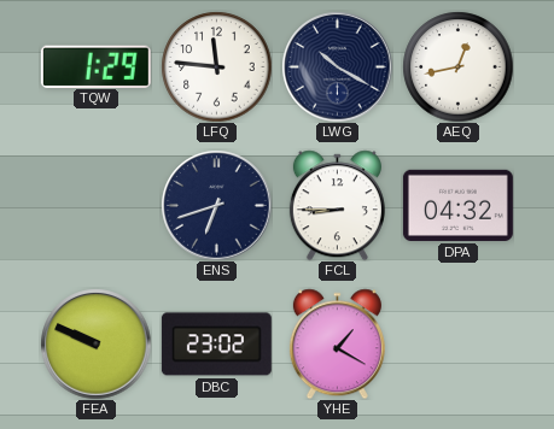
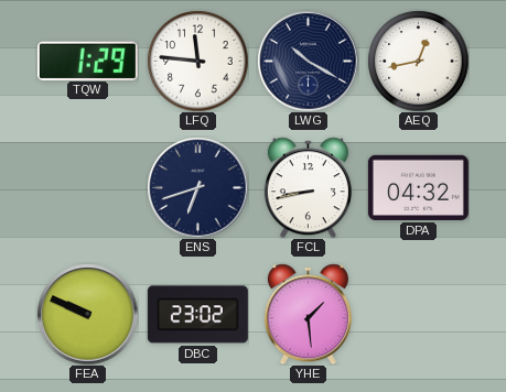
FCL: 8:45 -> 8:43 (308, 187)
YHE: 1:20 -> 1:29 (308, 314)
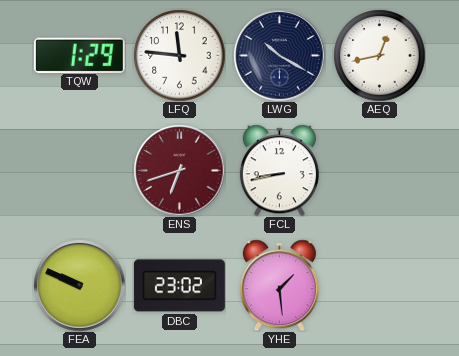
ENS dial: navy -> burgundy (179, 170)
DPA: 04:32 -> none (418, 187)
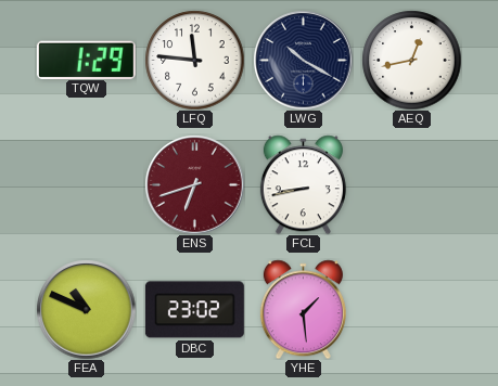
FEA: 9:49 -> 10:49 (86, 309)
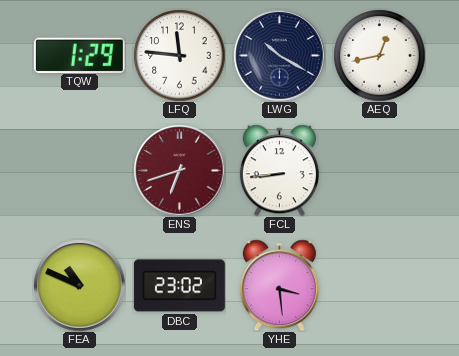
FCL: 8:43 -> 8:44 (279, 170)
YHE: 1:29 -> 3:29 (279, 285)
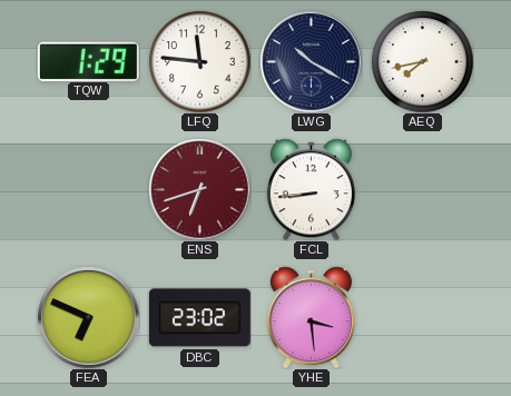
AEQ: 12:43 -> 7:43 (422, 61)
FEA: 10:49 -> 6:49 (88, 317)
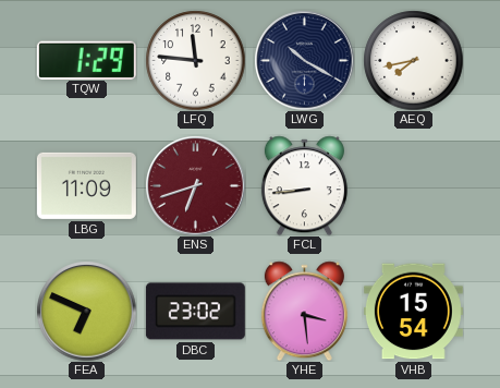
LBG: none -> 11:09 (86, 185)
VHB: none -> 15:54 (413, 312)
